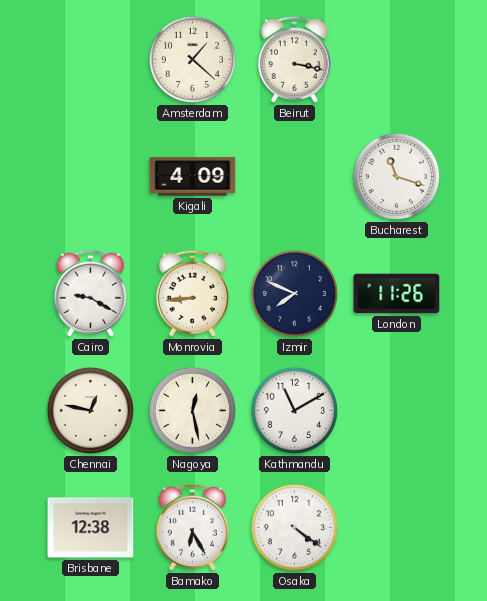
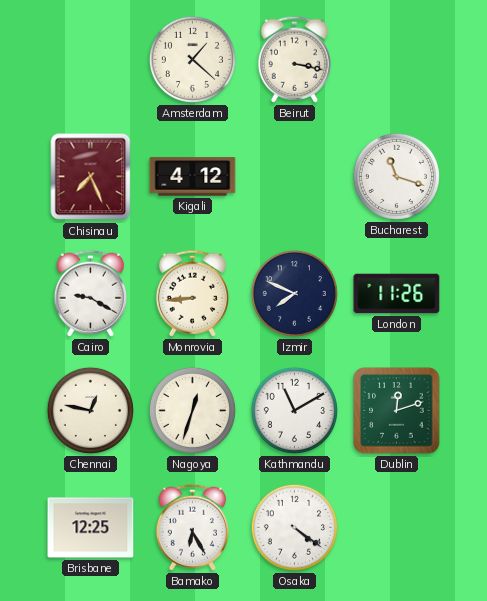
Chisinau: none -> 7:26 (91, 177)
Kigali: 4:09 -> 4:12 (193, 177)
Nagoya: 12:28 -> 12:33 (192, 410)
Dublin: none -> 12:12 (397, 411)
Brisbane: 12:38 -> 12:25 (91, 528)
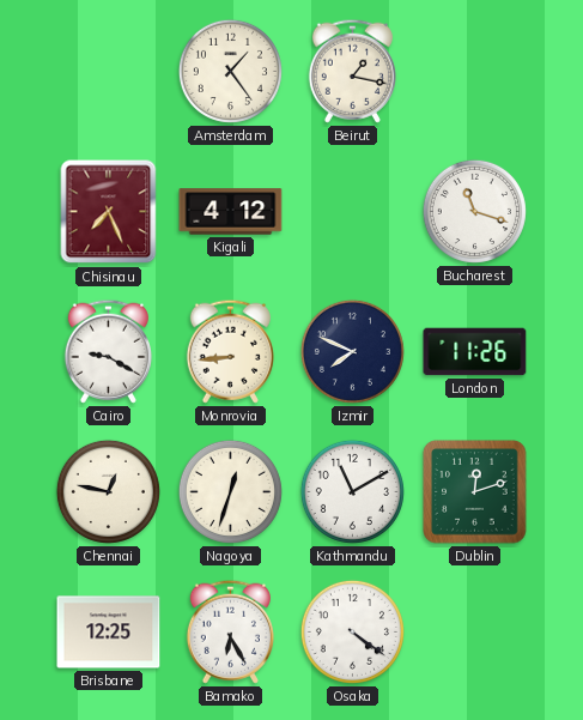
Amsterdam: 1:22 -> 1:24 (230, 71)
Beirut: 3:17 -> 1:17 (352, 71)
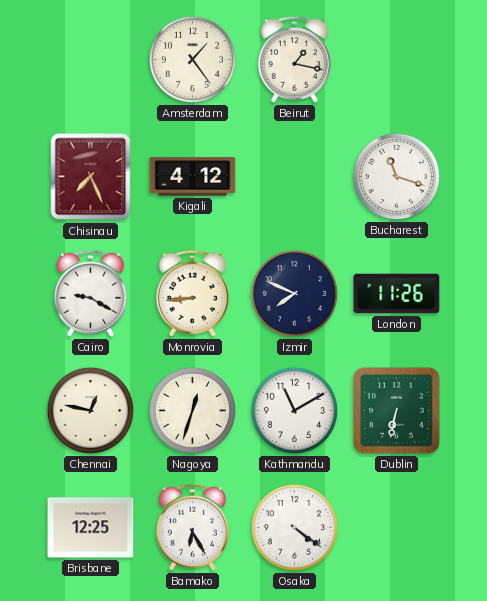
Dublin: 12:12 -> 6:32 (397, 411)
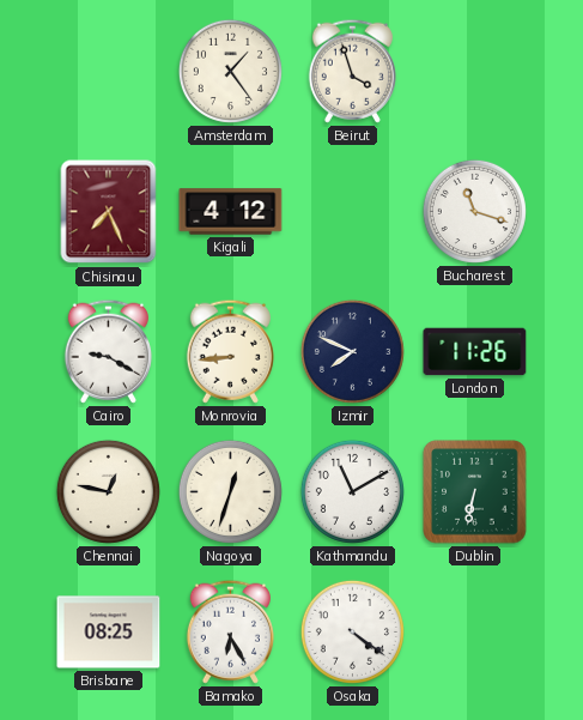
Beirut: 1:17 -> 3:57 (352, 71)
Brisbane: 12:25 -> 08:25 (109, 633)
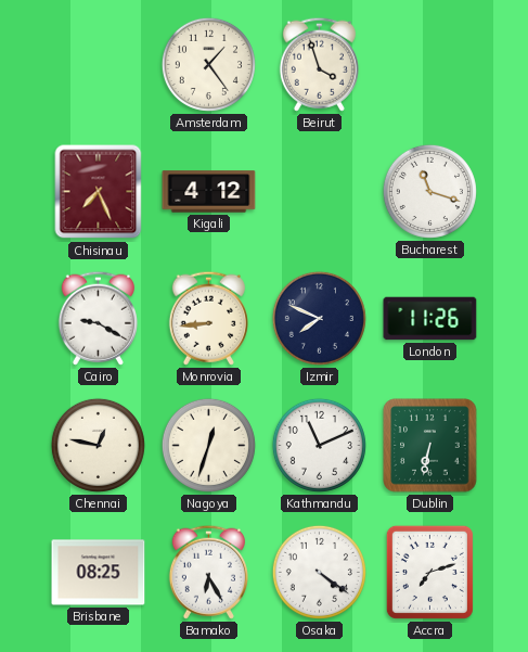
Kathmandu: 11:10 -> 11:11 (319, 445)
Accra: none -> 7:12 (429, 572)
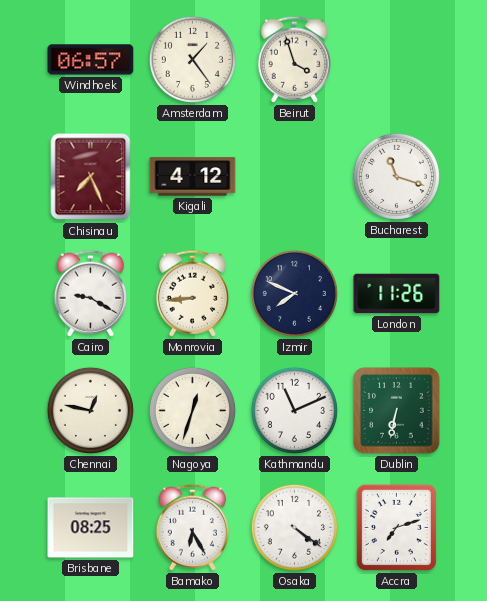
Windhoek: none -> 06:57 (91, 60)
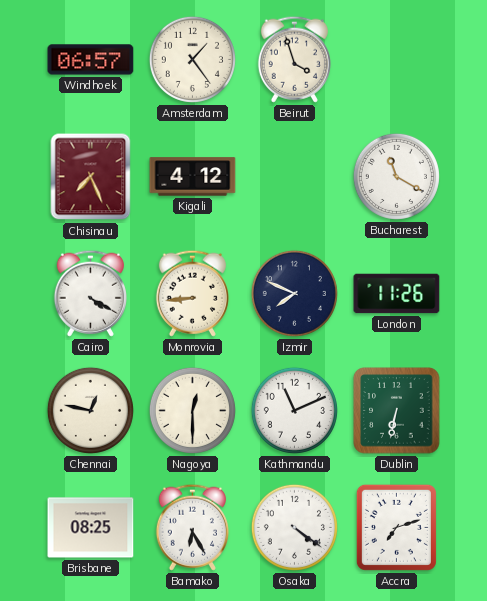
Bucharest: 11:18 -> 11:20 (396, 176)
Cairo: 9:20 -> 4:20 (90, 293)
Nagoya: 12:33 -> 12:30 (192, 410)
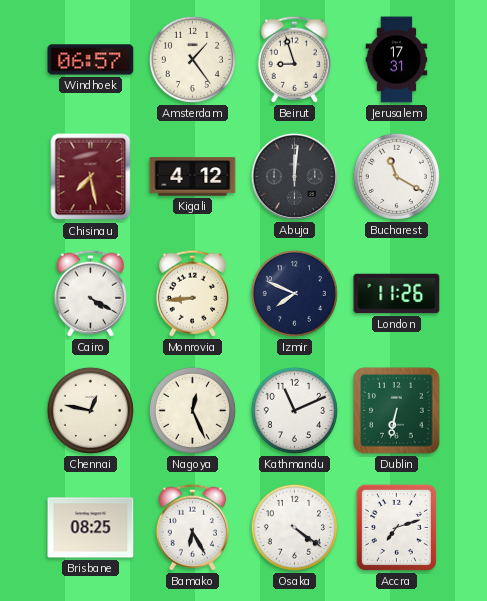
Beirut: 3:57 -> 8:57 (294, 59)
Jerusalem: none -> 17:31 (397, 60)
Chisinau: 7:26 -> 7:28 (91, 177)
Abuja: none -> 12:01 (294, 176)
Nagoya: 12:30 -> 12:26 (192, 410)
